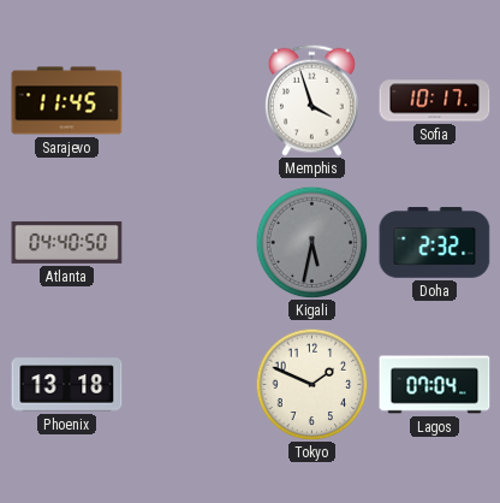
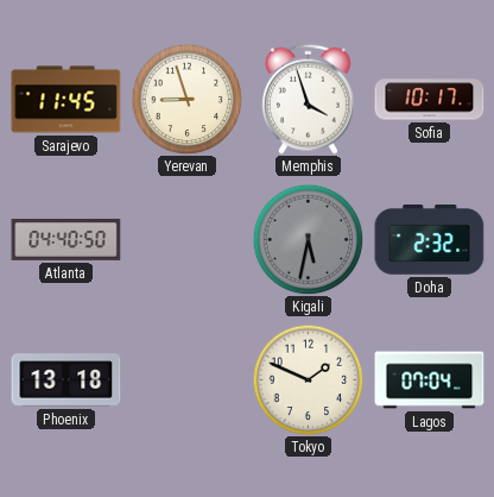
Yerevan: none -> 8:57 (186, 99)
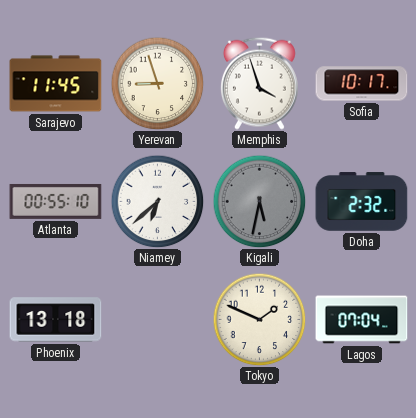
Atlanta: 04:40 -> 00:55 (56, 201)
Niamey: none -> 6:38 (157, 201)
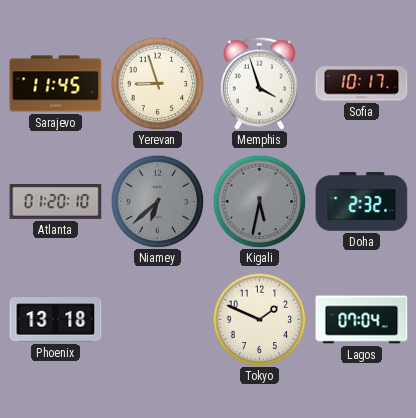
Atlanta: 00:55 -> 01:20 (56, 201)
Niamey dial: white -> grey (157, 201)
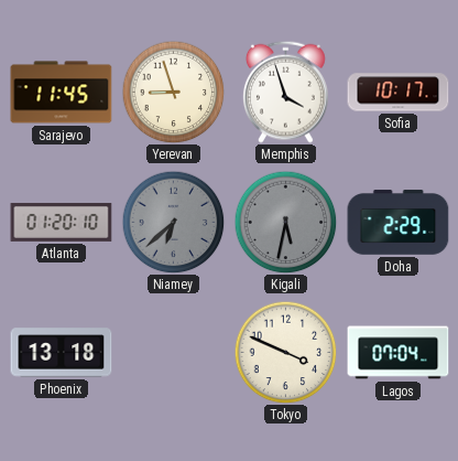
Doha: 2:32 -> 2:29 (399, 223)
Tokyo: 1:49 -> 3:49 (285, 352)
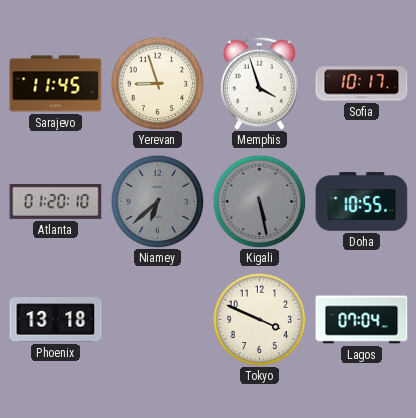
Kigali: 5:32 -> 5:28 (259, 201)
Doha: 2:29 -> 10:55 (362, 202)
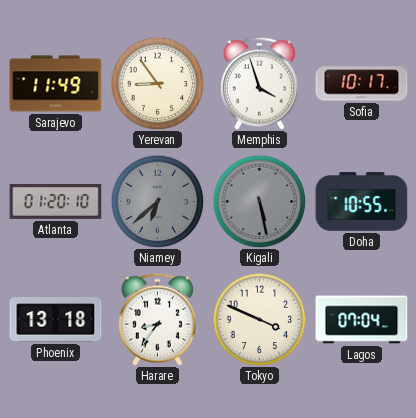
Sarajevo: 11:45 -> 11:49 (56, 84)
Yerevan: 8:57 -> 8:54 (157, 83)
Harare: none -> 8:36 (157, 319)
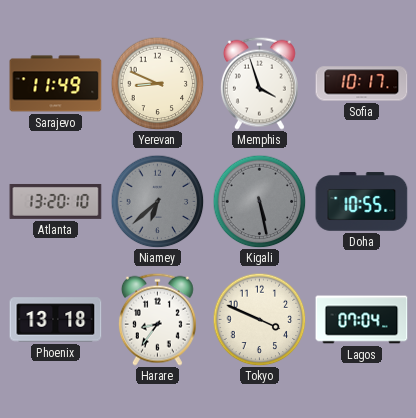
Yerevan: 8:54 -> 8:49 (157, 83)
Atlanta: 01:20 -> 13:20 (56, 201)
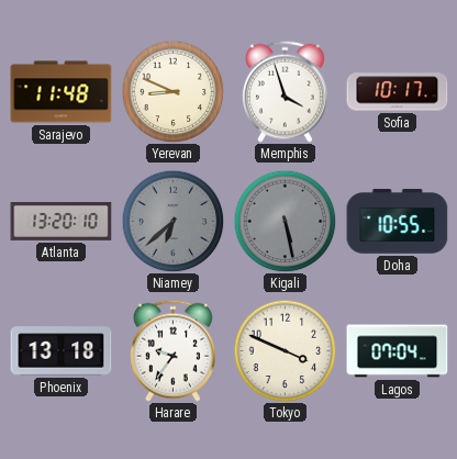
Sarajevo: 11:49 -> 11:48 (62, 92)
Harare: 8:36 -> 9:36 (172, 350)
